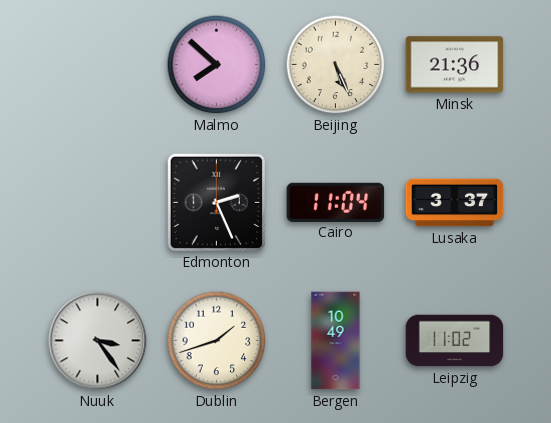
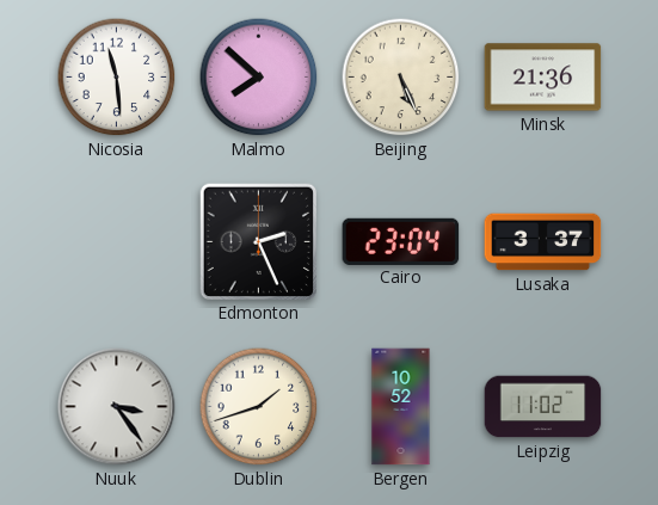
Nicosia: none -> 11:29 (117, 78)
Cairo: 11:04 -> 23:04 (401, 241)
Bergen: 10:49 -> 10:52 (401, 407)
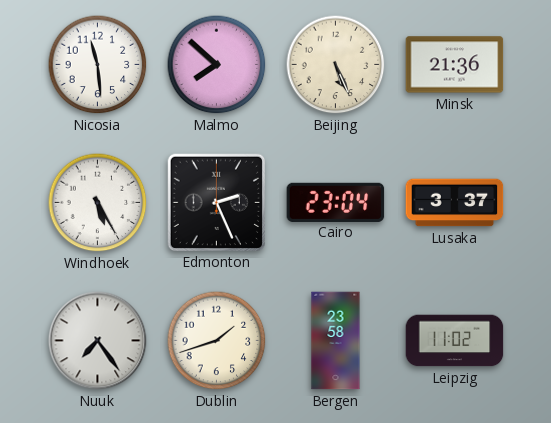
Windhoek: none -> 5:25 (98, 203)
Nuuk: 3:24 -> 7:24 (98, 341)
Bergen: 10:52 -> 23:58 (336, 341)
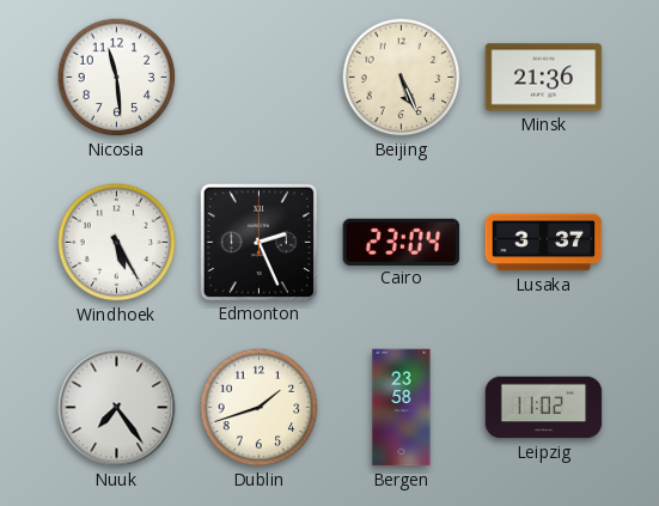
Malmo: 7:52 -> none (217, 65)
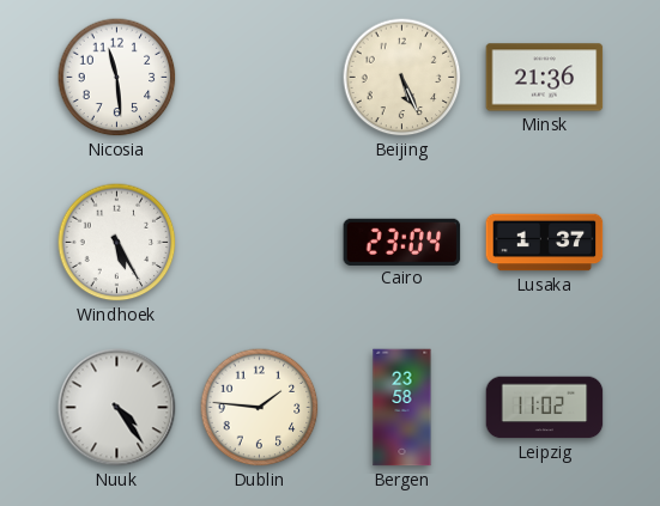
Edmonton: 2:26 -> none (258, 242)
Lusaka: 3:37 -> 1:37 (545, 243)
Nuuk: 7:24 -> 4:24 (117, 408)
Dublin: 1:42 -> 1:46 (260, 408)
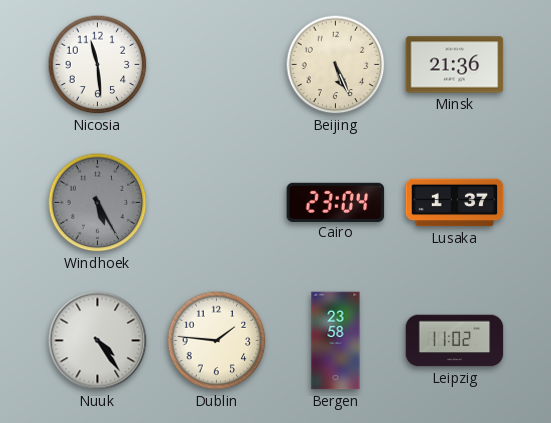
Windhoek dial: white -> grey (98, 203)
